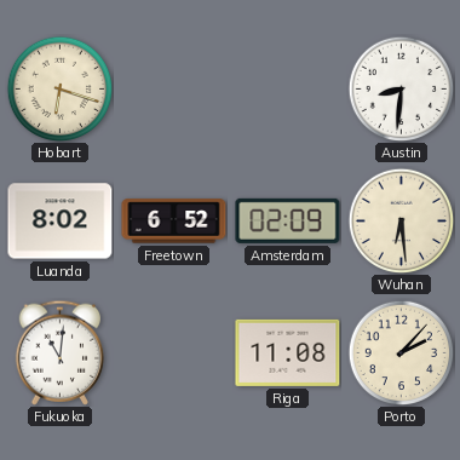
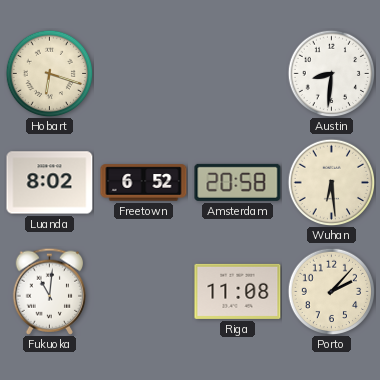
Amsterdam: 02:09 -> 20:58 (238, 182)
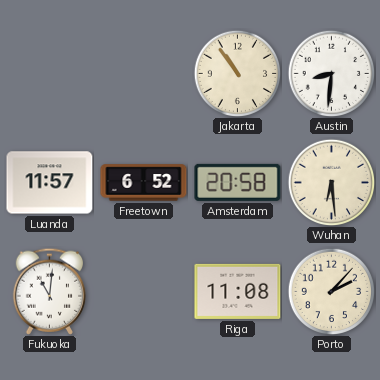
Hobart: 6:18 -> none (49, 73)
Jakarta: none -> 10:54 (237, 73)
Luanda: 8:02 -> 11:57 (50, 183)
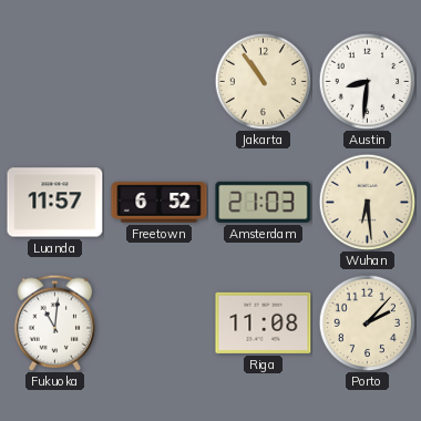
Amsterdam: 20:58 -> 21:03 (264, 202)
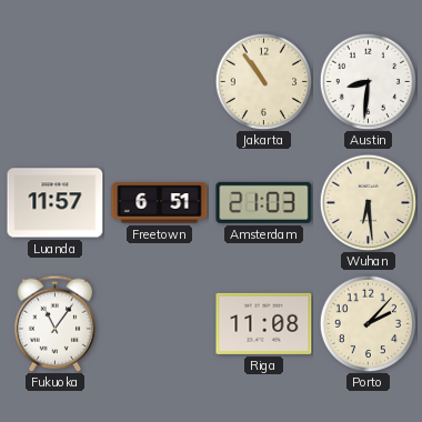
Freetown: 6:52 -> 6:51 (160, 203)
Fukuoka: 11:01 -> 11:06 (56, 323)
